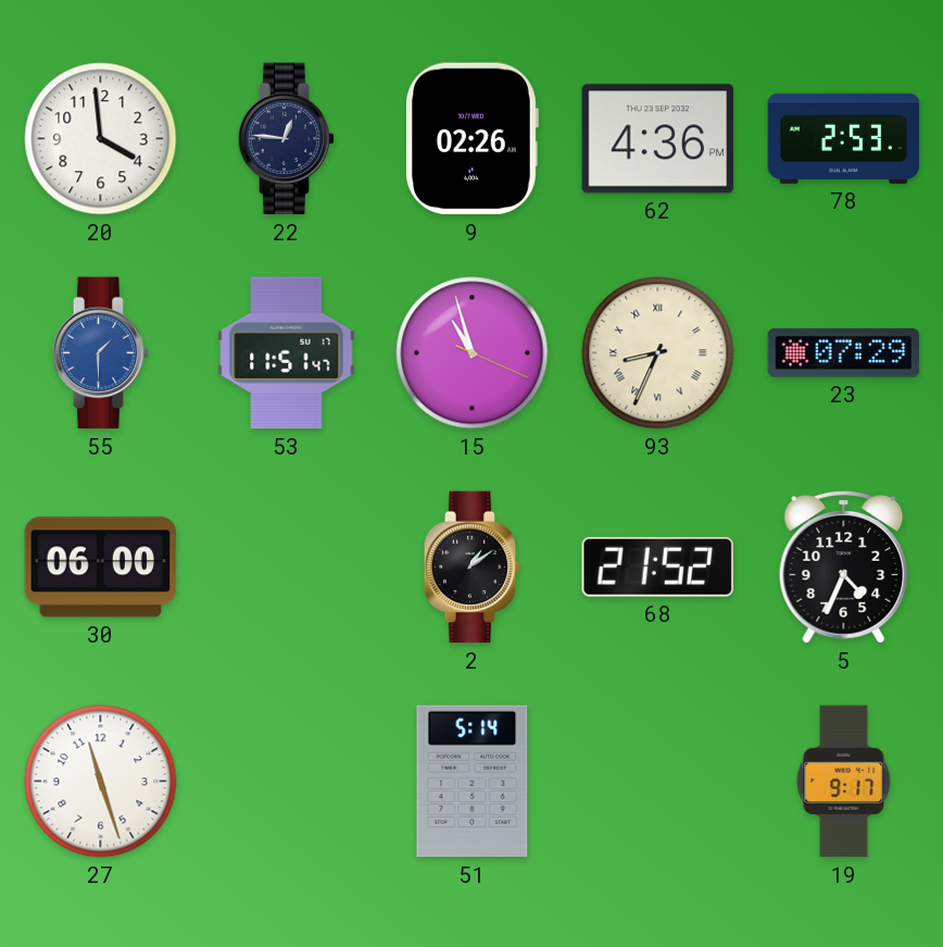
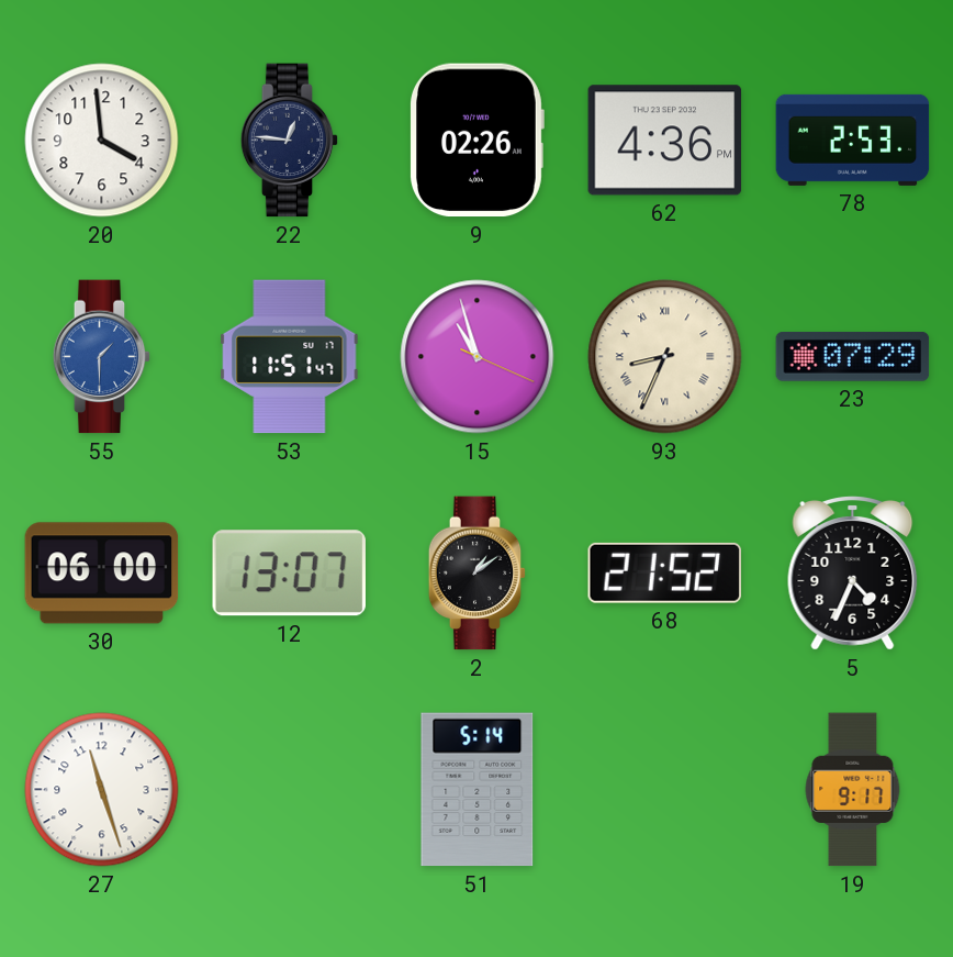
12: none -> 13:07 (289, 574)
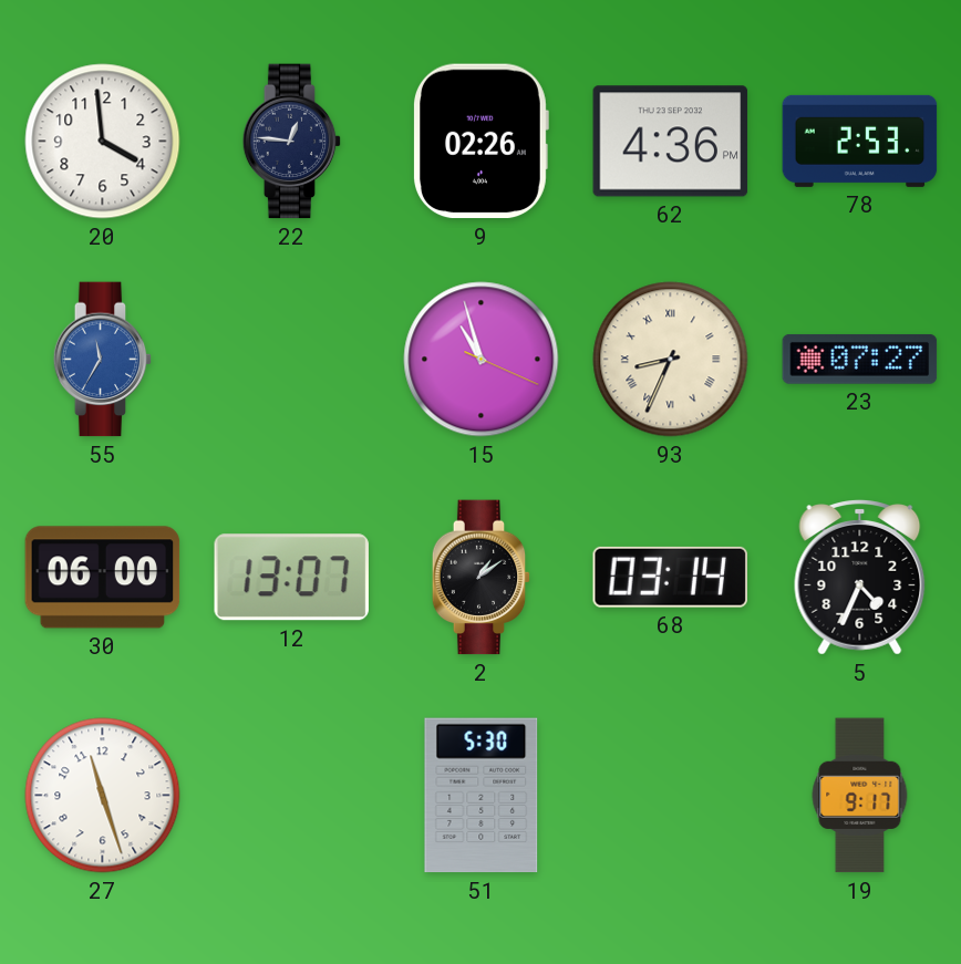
55: 1:30 -> 11:35 (103, 360)
53: 11:51 -> none (290, 357)
23: 07:29 -> 07:27 (860, 359)
68: 21:52 -> 03:14 (670, 577)
51: 5:14 -> 5:30 (482, 796)
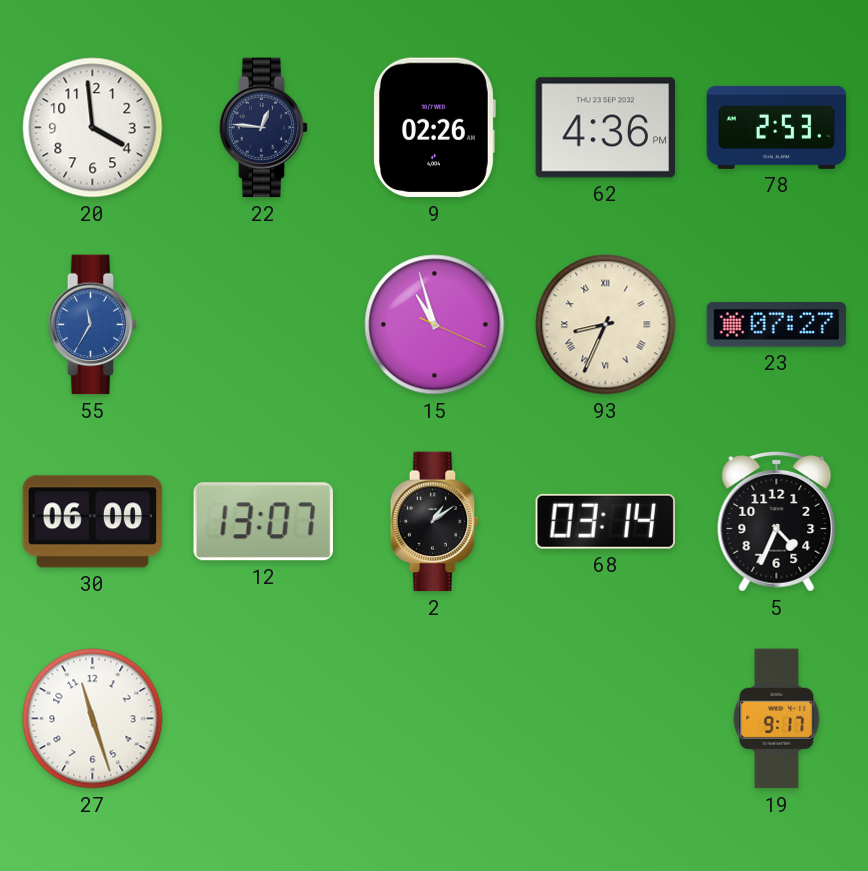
51: 5:30 -> none (482, 796)
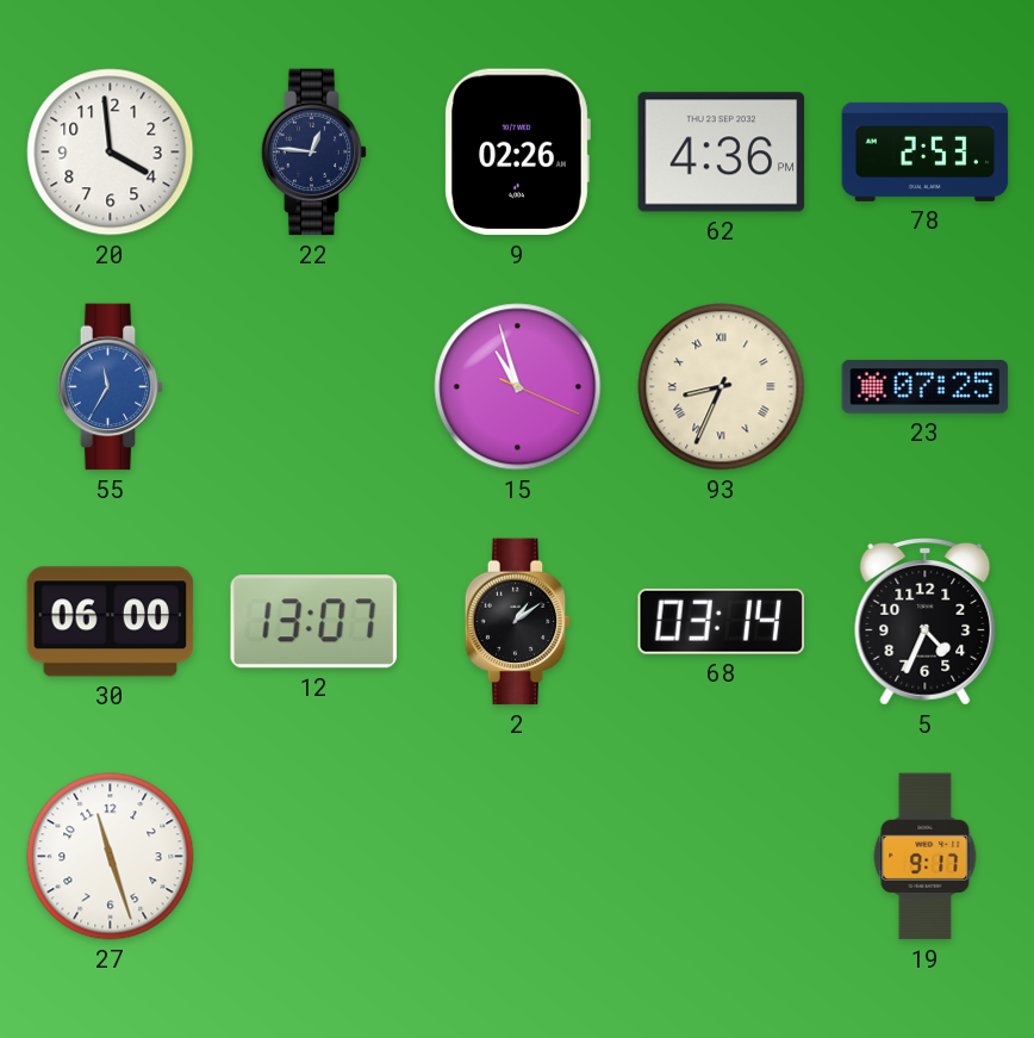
23: 07:27 -> 07:25 (926, 386)
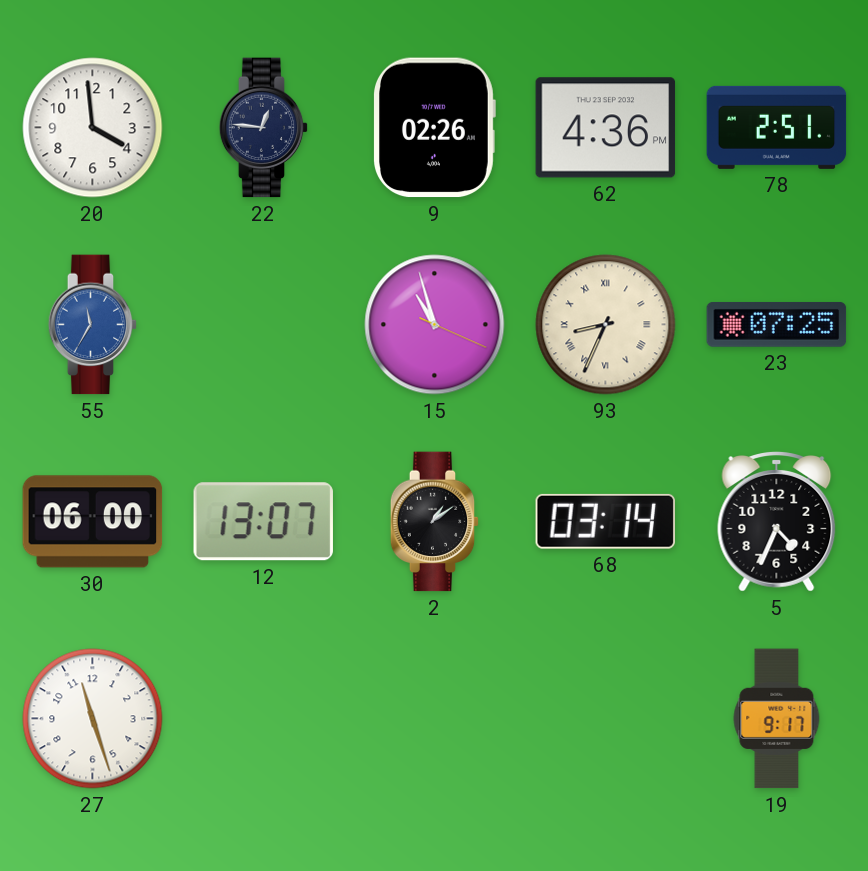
78: 2:53 -> 2:51 (777, 127)
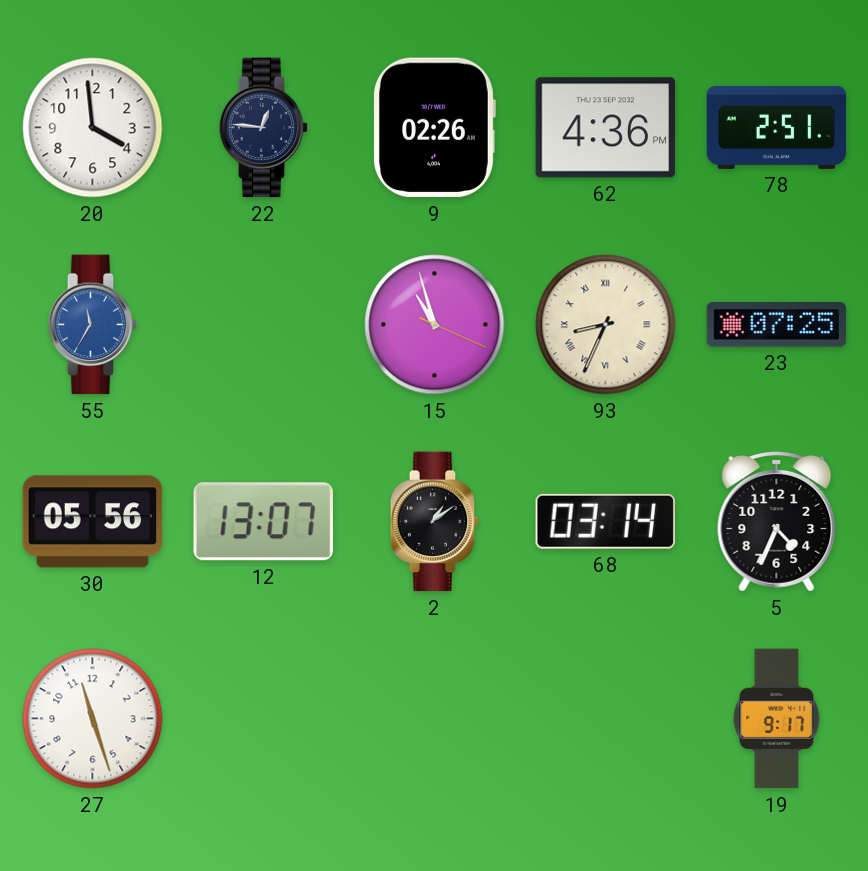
30: 06:00 -> 05:56 (93, 522)
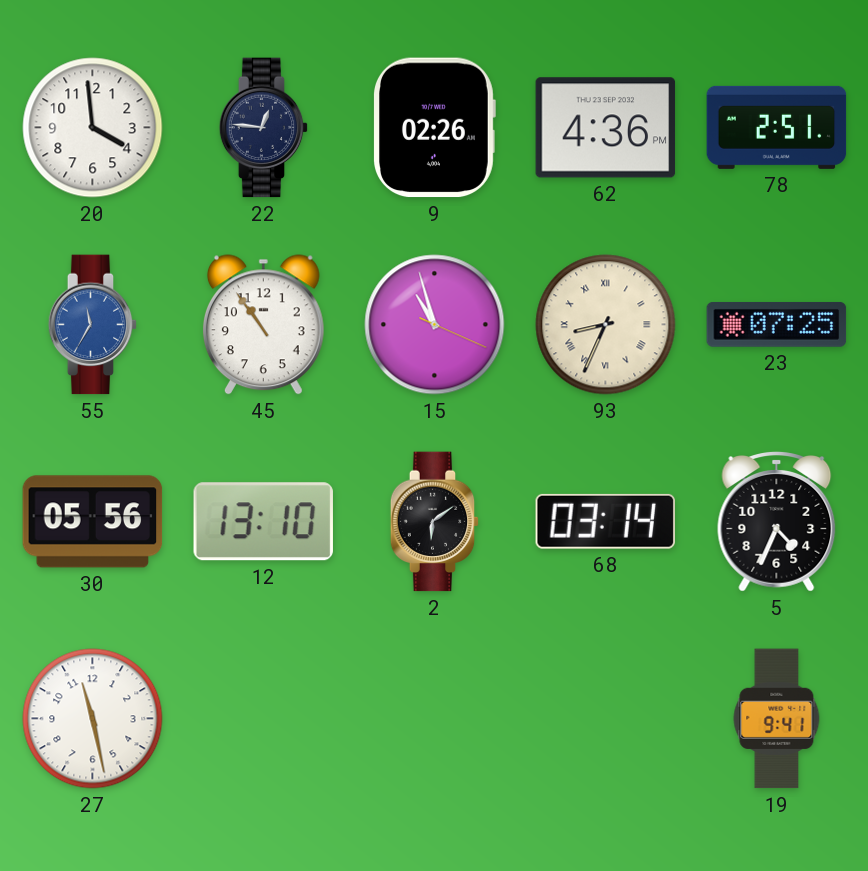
45: none -> 10:54 (263, 325)
12: 13:07 -> 13:10 (263, 522)
2: 1:09 -> 6:09 (435, 522)
27: 11:27 -> 11:28 (93, 719)
19: 9:17 -> 9:41 (777, 719)
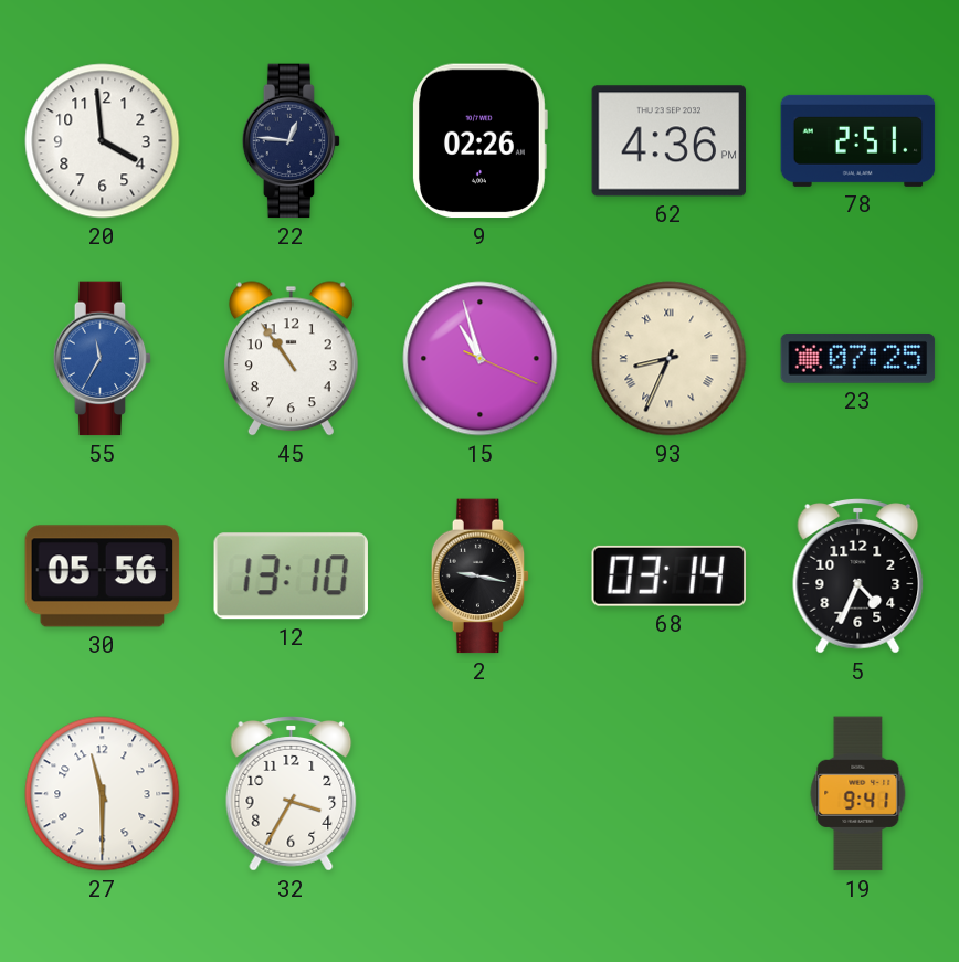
2: 6:09 -> 9:17 (481, 577)
27: 11:28 -> 11:30 (103, 794)
32: none -> 3:35 (292, 794)
